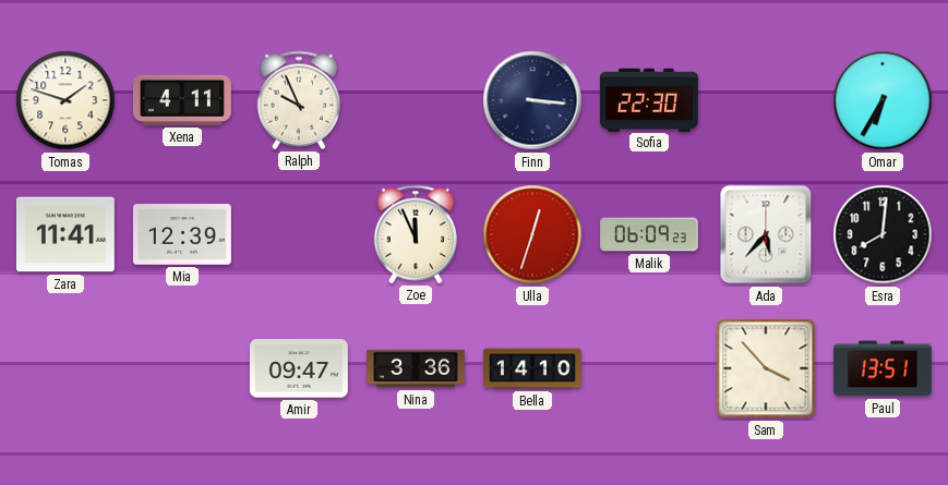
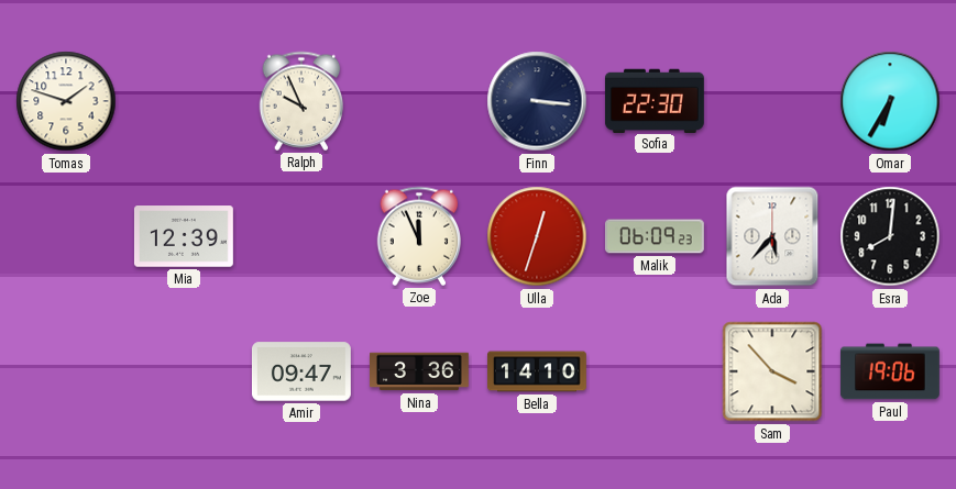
Xena: 4:11 -> none (182, 100)
Zara: 11:41 -> none (65, 234)
Paul: 13:51 -> 19:06 (890, 371)
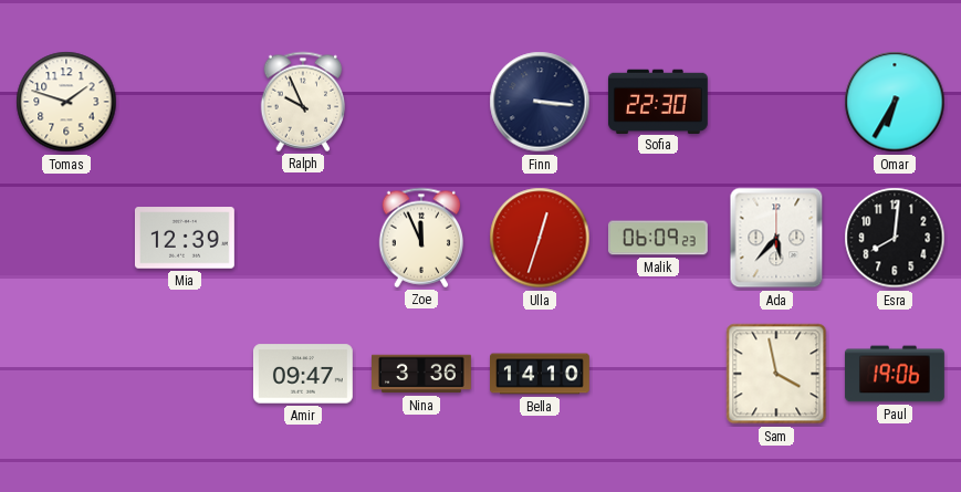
Sam: 3:53 -> 3:58 (776, 374)
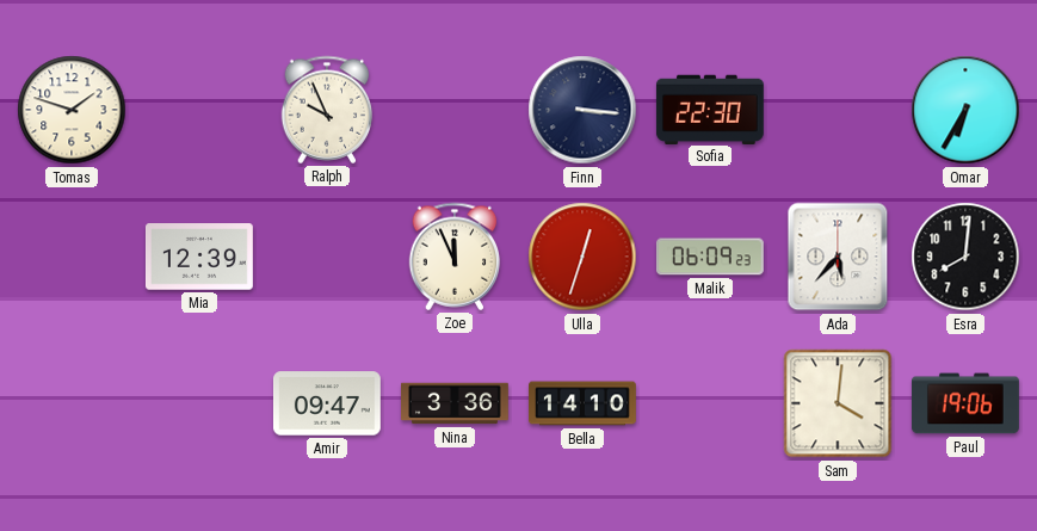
Sam: 3:58 -> 4:01 (838, 403)
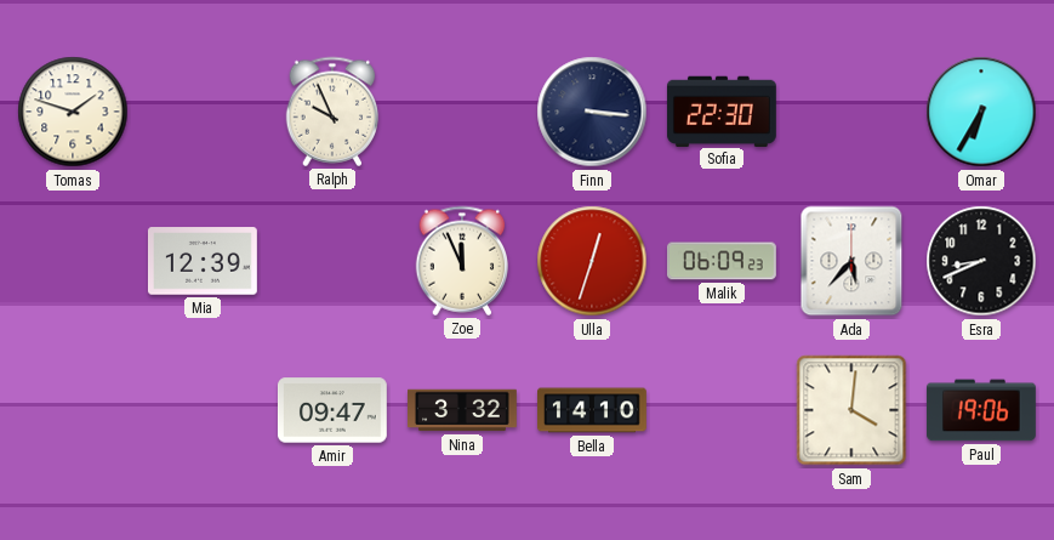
Esra: 8:01 -> 8:41 (981, 261)
Nina: 3:36 -> 3:32 (463, 410)
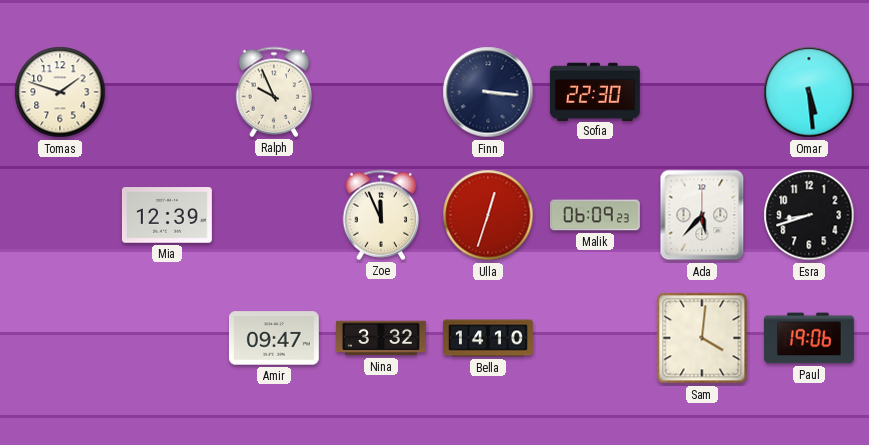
Omar: 6:35 -> 5:29 (809, 92)
Esra: 8:41 -> 8:42 (809, 215)
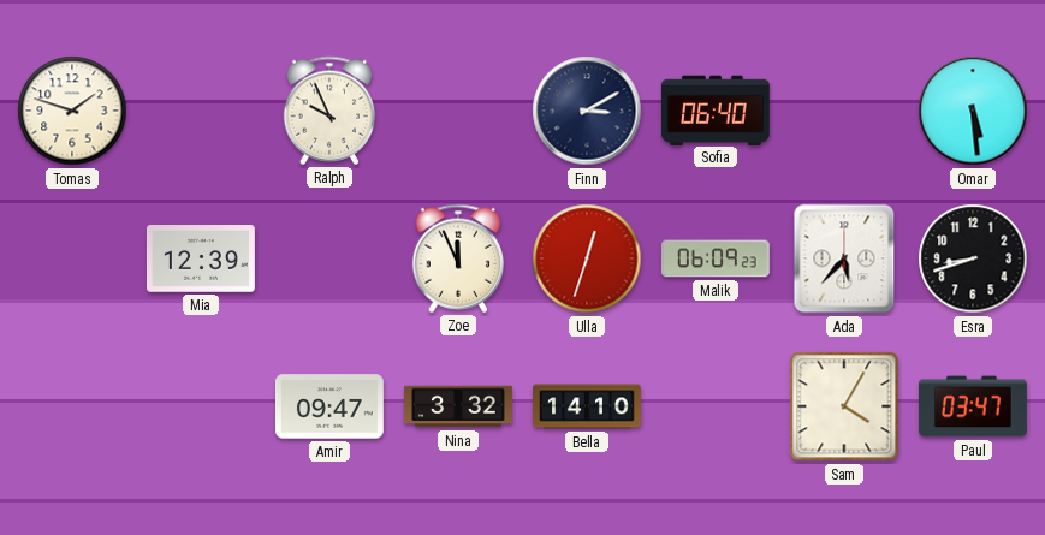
Finn: 3:16 -> 3:10 (587, 111)
Sofia: 22:30 -> 06:40 (716, 109)
Sam: 4:01 -> 4:05 (844, 406)
Paul: 19:06 -> 03:47 (973, 406)
